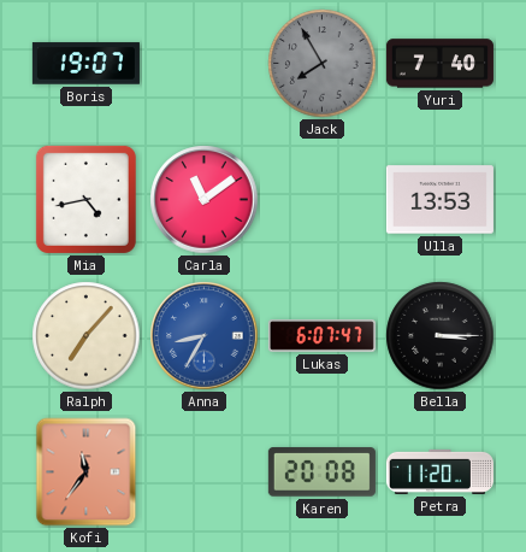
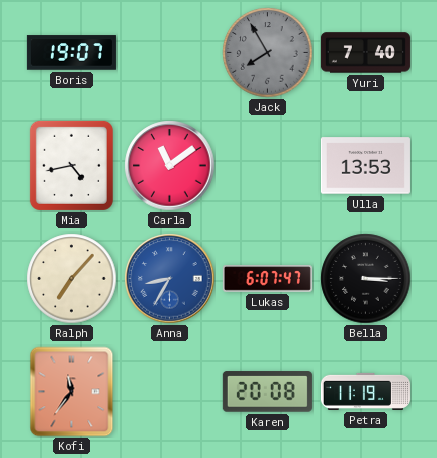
Petra: 11:20 -> 11:19 (365, 391)
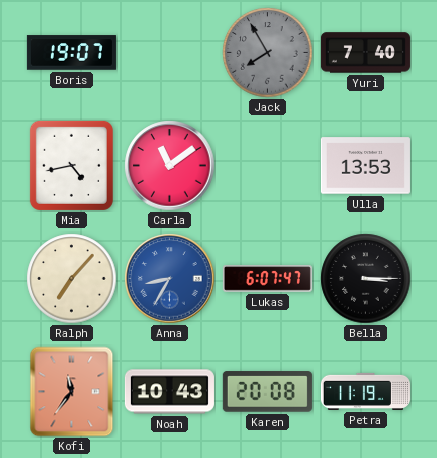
Noah: none -> 10:43 (169, 392)
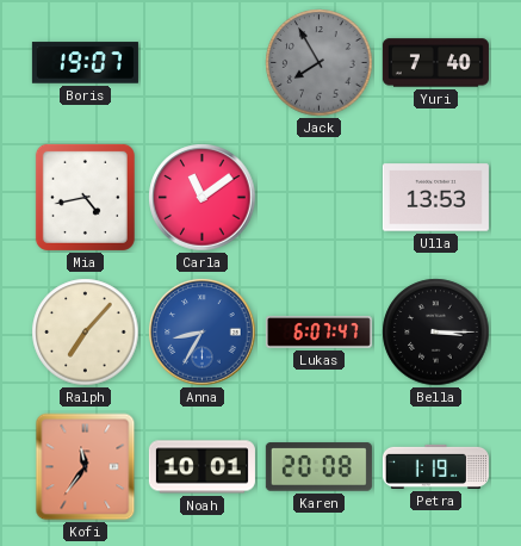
Noah: 10:43 -> 10:01 (201, 467)
Petra: 11:19 -> 1:19 (435, 466)
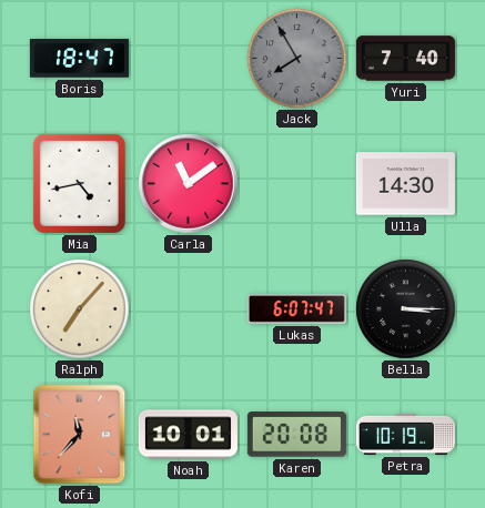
Boris: 19:07 -> 18:47 (79, 59)
Ulla: 13:53 -> 14:30 (405, 184)
Anna: 8:35 -> none (203, 333)
Kofi: 11:36 -> 11:37 (80, 435)
Petra: 1:19 -> 10:19 (405, 434)
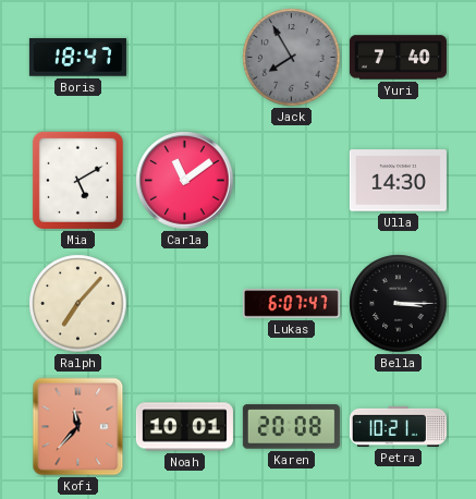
Mia: 4:43 -> 5:10 (77, 180)
Petra: 10:19 -> 10:21 (398, 426)
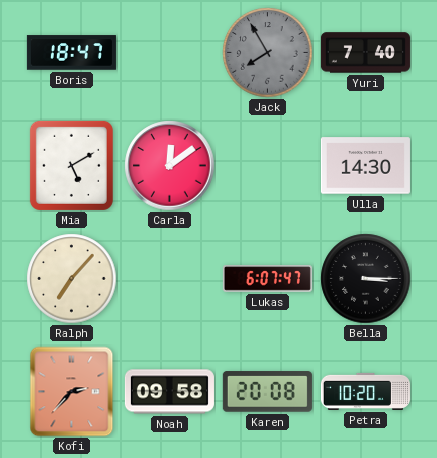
Carla: 11:09 -> 12:09 (170, 166)
Kofi: 11:37 -> 2:37 (72, 392)
Noah: 10:01 -> 09:58 (169, 392)
Petra: 10:21 -> 10:20 (365, 391)
